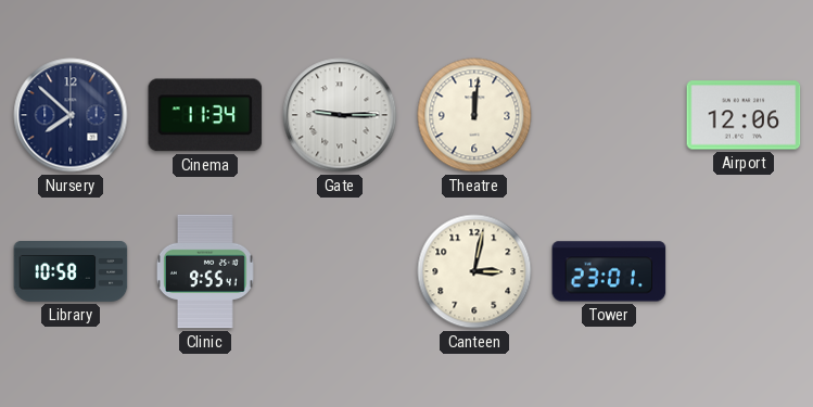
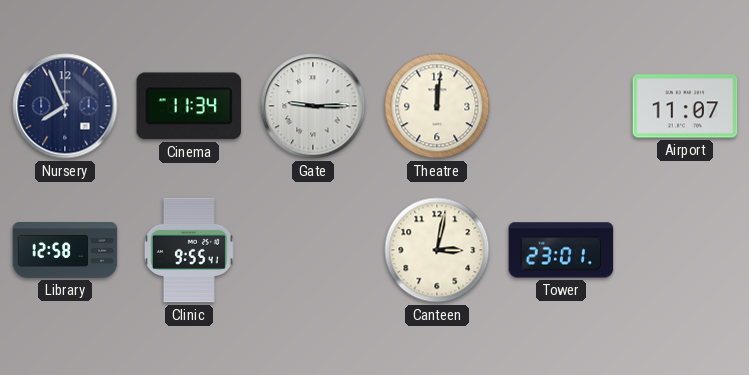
Nursery: 7:52 -> 7:56 (65, 106)
Airport: 12:06 -> 11:07 (685, 106)
Library: 10:58 -> 12:58 (65, 251)
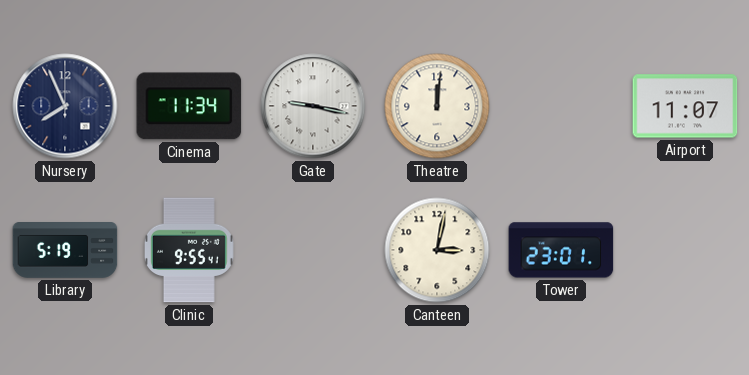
Gate: 9:15 -> 9:17 (313, 106)
Library: 12:58 -> 5:19 (65, 251)
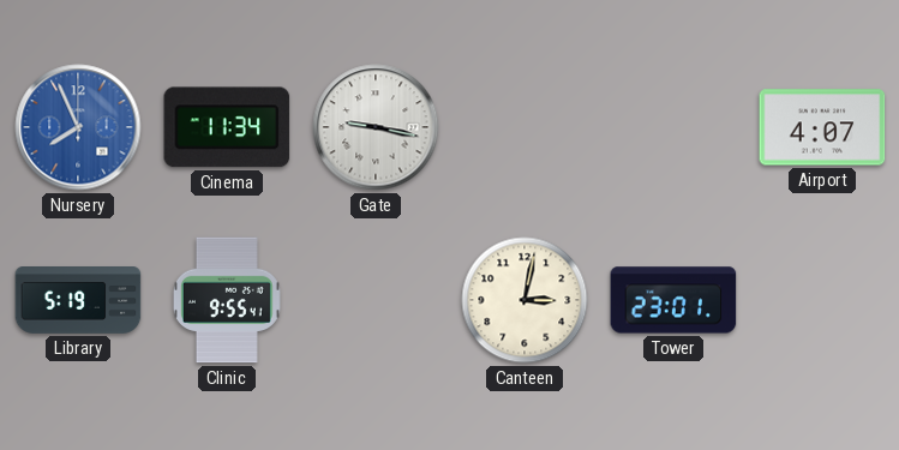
Nursery dial: navy -> blue (78, 127)
Theatre: 12:01 -> none (437, 106)
Airport: 11:07 -> 4:07 (822, 127)
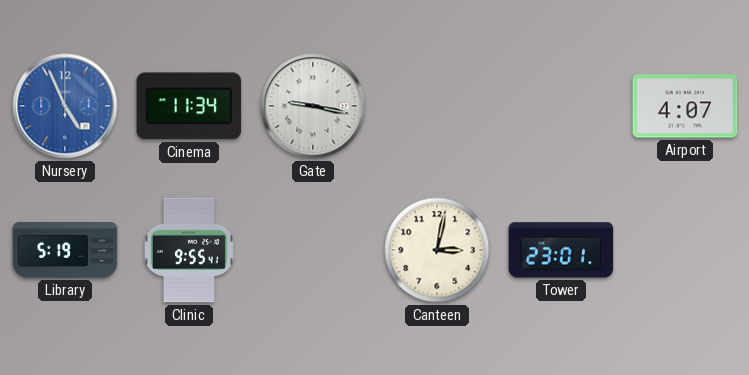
Nursery: 7:56 -> 4:56 (65, 106)
